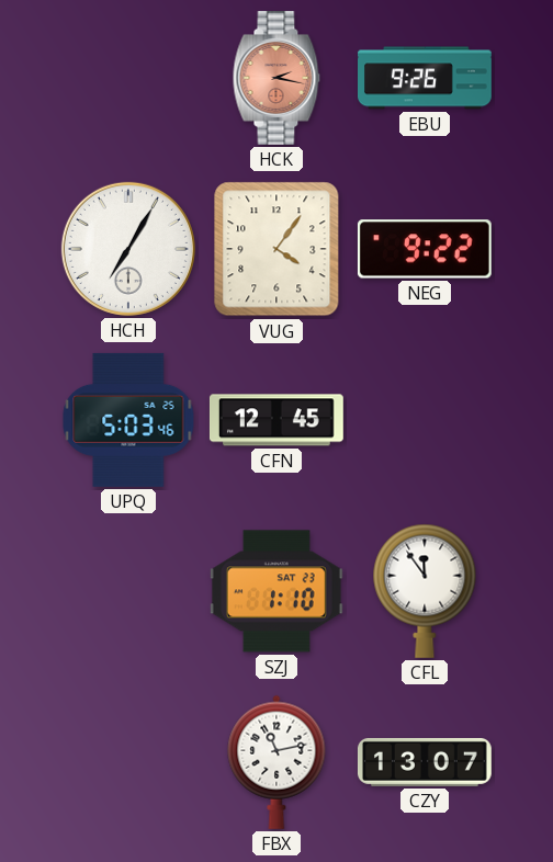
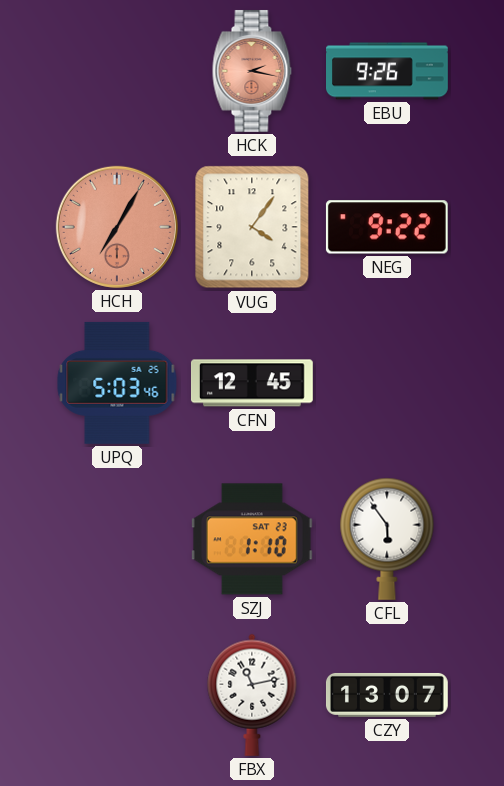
HCH dial: white -> salmon (117, 227)
CFL: 11:54 -> 5:54 (387, 539)
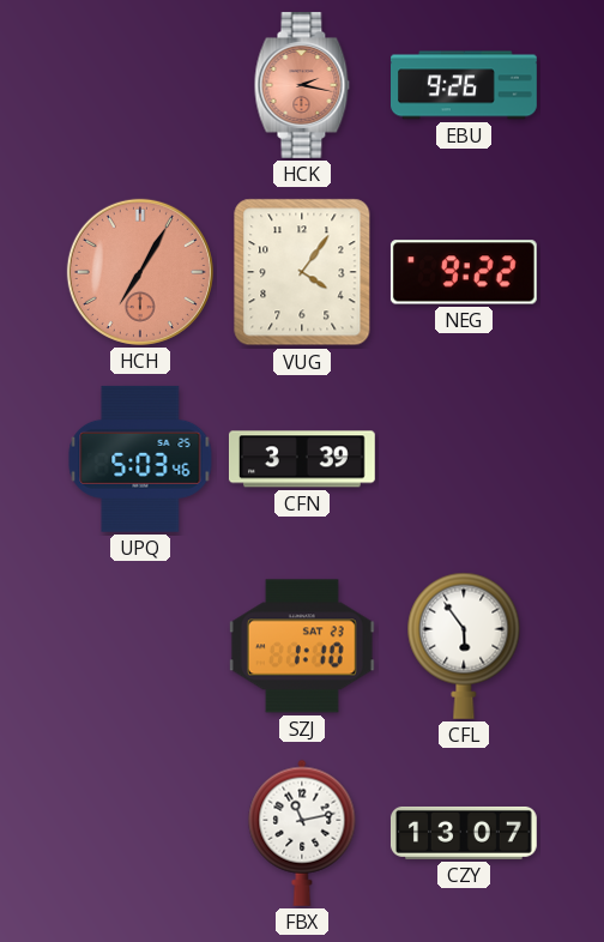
CFN: 12:45 -> 3:39 (302, 459)
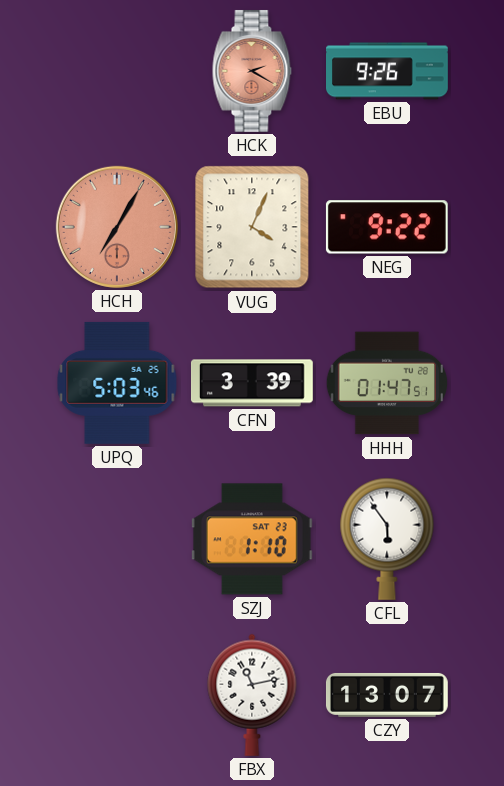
HCK: 2:17 -> 2:20 (252, 71)
VUG: 4:06 -> 4:04 (252, 227)
HHH: none -> 01:47 (387, 383)
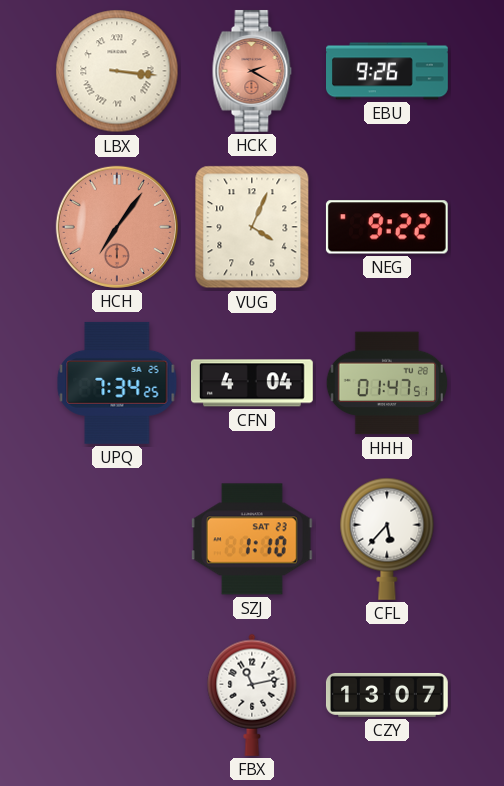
LBX: none -> 3:16 (117, 71)
HCH: 7:05 -> 7:06 (117, 227)
UPQ: 5:03 -> 7:34 (117, 383)
CFN: 3:39 -> 4:04 (252, 383)
CFL: 5:54 -> 5:37 (387, 539)
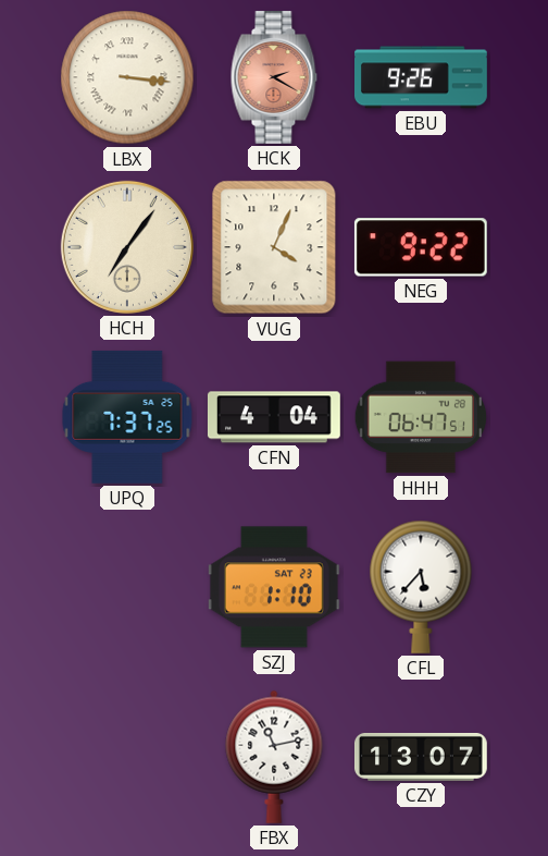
HCH dial: salmon -> cream (127, 247)
UPQ: 7:34 -> 7:37 (127, 417)
HHH: 01:47 -> 06:47 (421, 417)
